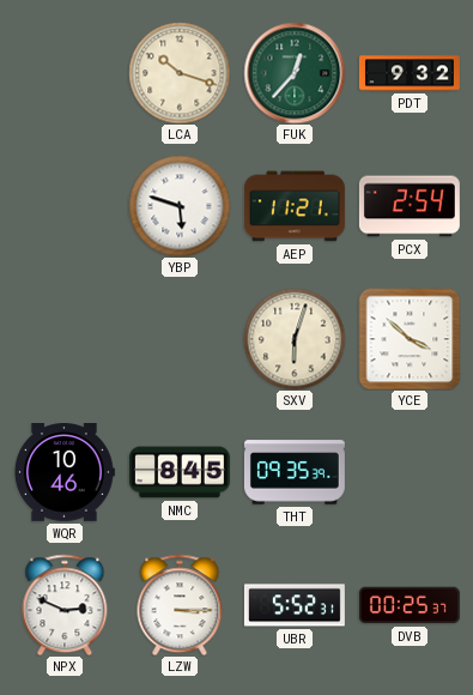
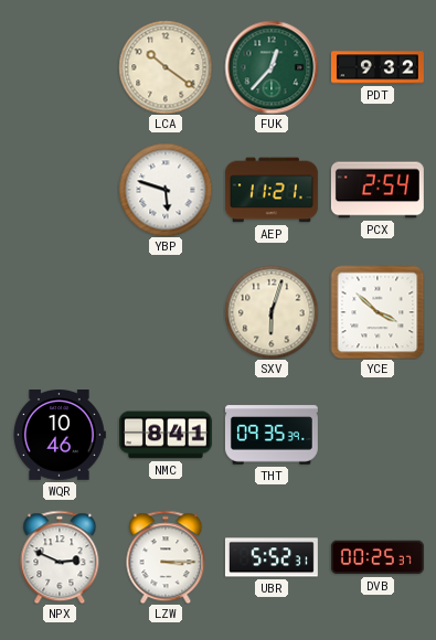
LCA: 10:18 -> 10:21 (166, 67)
NMC: 8:45 -> 8:41 (166, 435)
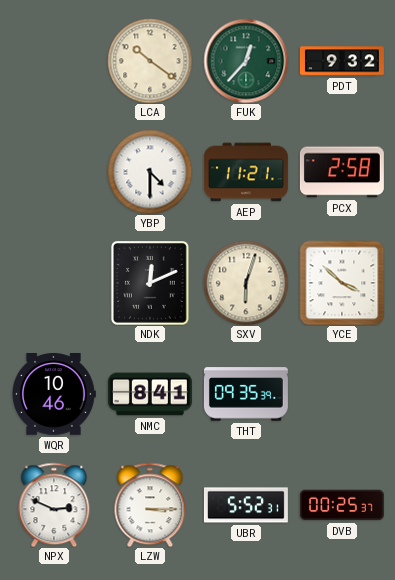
YBP: 5:48 -> 4:30 (150, 172)
PCX: 2:54 -> 2:58 (342, 172)
NDK: none -> 12:11 (150, 283)
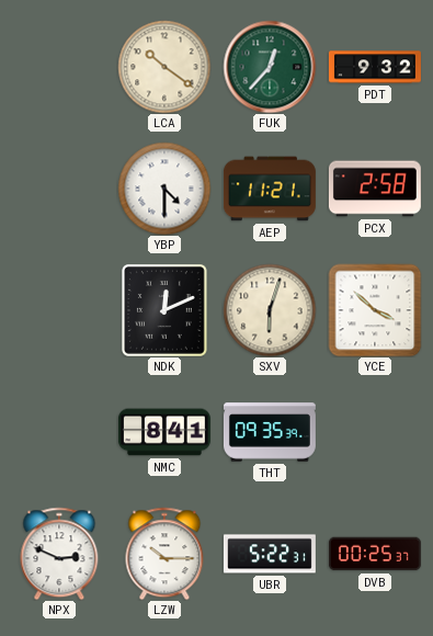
WQR: 10:46 -> none (54, 395)
LZW: 3:15 -> 10:15 (164, 554)
UBR: 5:52 -> 5:22 (270, 554)
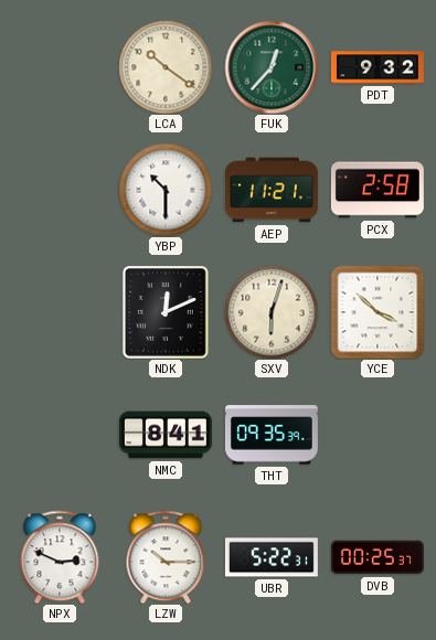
YBP: 4:30 -> 10:30 (166, 190)
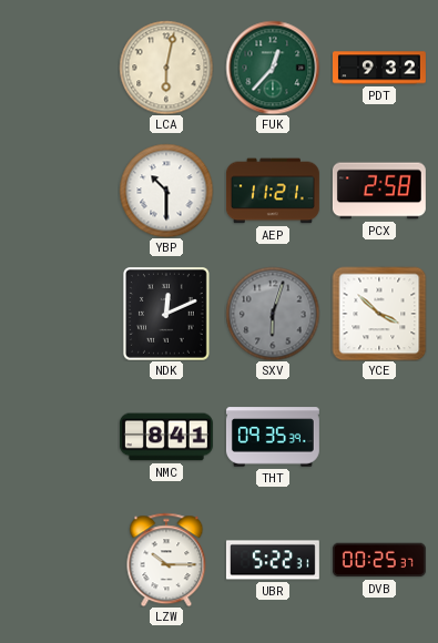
LCA: 10:21 -> 6:02 (166, 68)
SXV dial: cream -> grey (273, 314)
NPX: 2:49 -> none (60, 557)
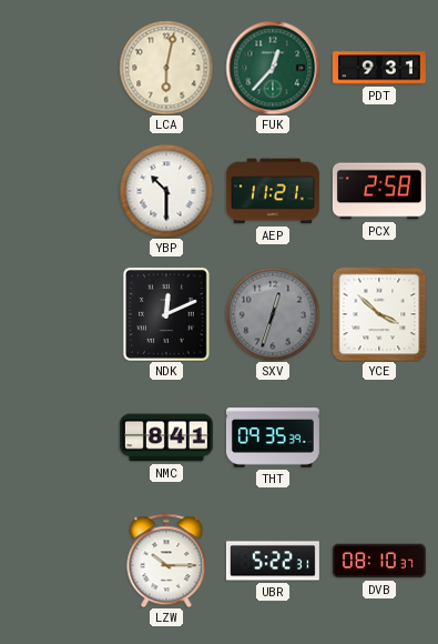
PDT: 9:32 -> 9:31 (379, 68)
SXV: 6:03 -> 12:33 (273, 314)
DVB: 00:25 -> 08:10 (379, 561)
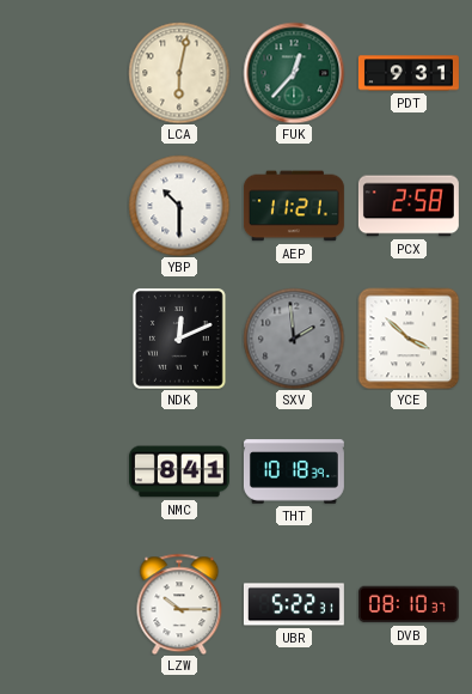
SXV: 12:33 -> 1:59 (294, 339)
THT: 09:35 -> 10:18 (294, 471)
